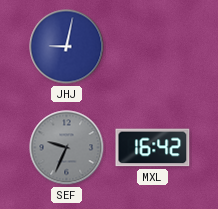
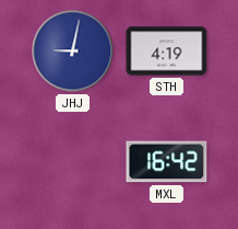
STH: none -> 4:19 (167, 51)
SEF: 9:34 -> none (67, 148)
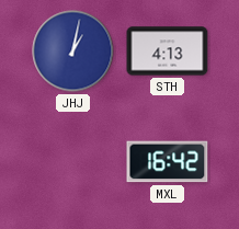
JHJ: 9:02 -> 1:02 (73, 51)
STH: 4:19 -> 4:13 (168, 51)
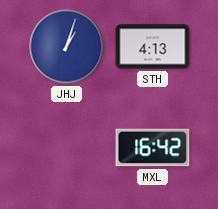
JHJ: 1:02 -> 1:03 (67, 47)
